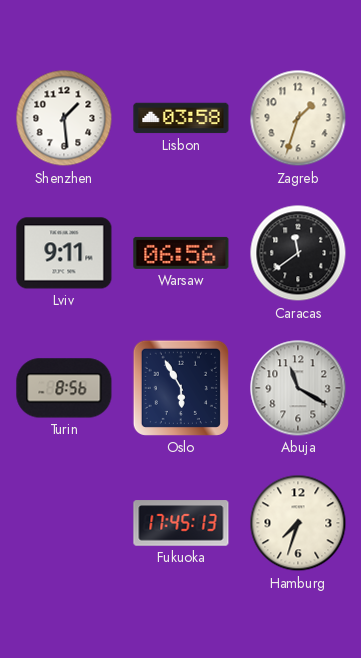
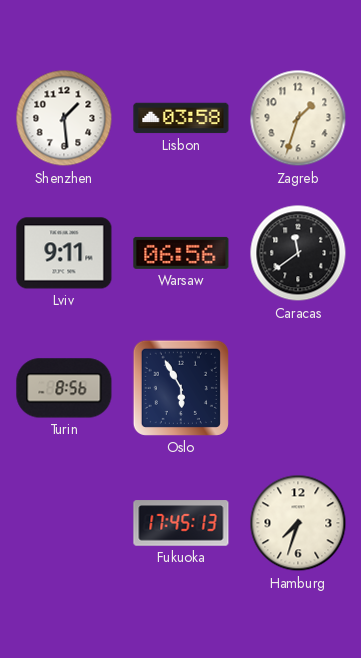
Abuja: 11:20 -> none (298, 388)
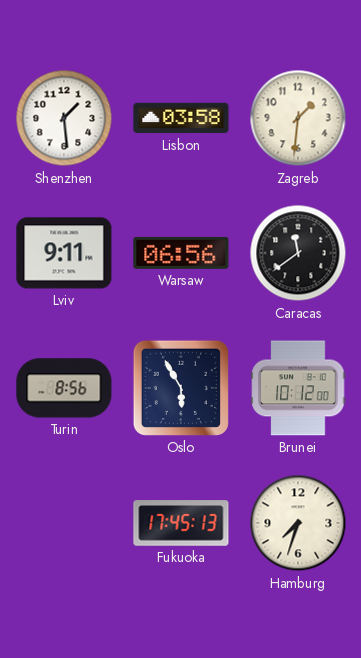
Zagreb: 1:33 -> 1:31 (298, 118)
Brunei: none -> 10:12 (298, 388)
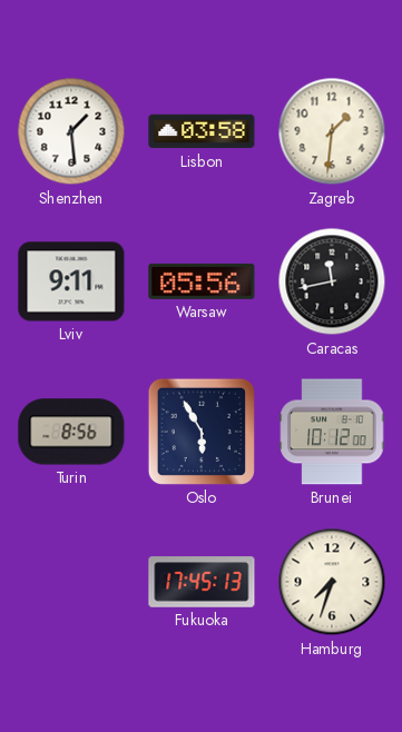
Warsaw: 06:56 -> 05:56 (202, 281)
Caracas: 11:39 -> 11:43 (332, 281)
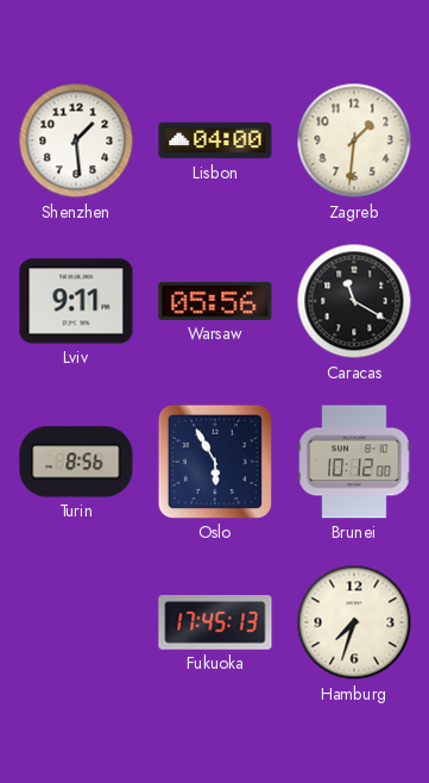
Lisbon: 03:58 -> 04:00 (215, 140)
Caracas: 11:43 -> 11:20 (354, 301)
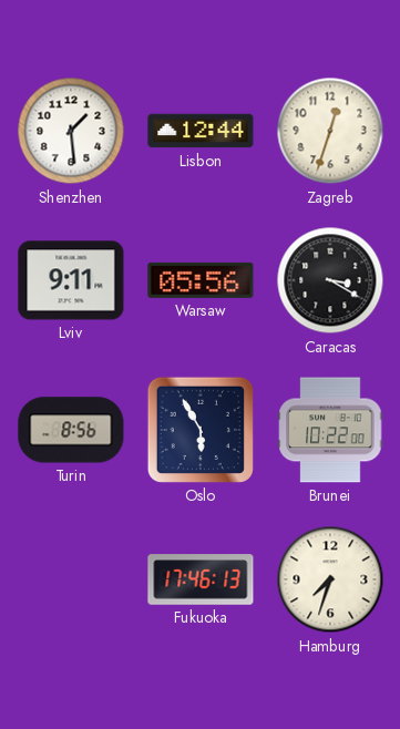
Lisbon: 04:00 -> 12:44 (201, 131)
Zagreb: 1:31 -> 12:33 (330, 131)
Caracas: 11:20 -> 3:20 (330, 280)
Brunei: 10:12 -> 10:22 (330, 430)
Fukuoka: 17:45 -> 17:46 (201, 579)
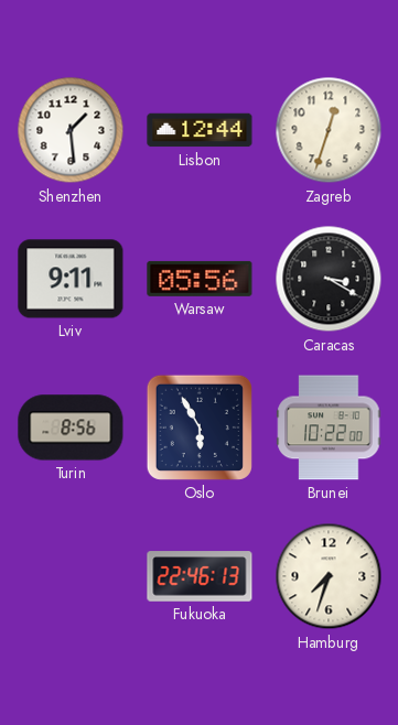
Fukuoka: 17:46 -> 22:46 (200, 576)
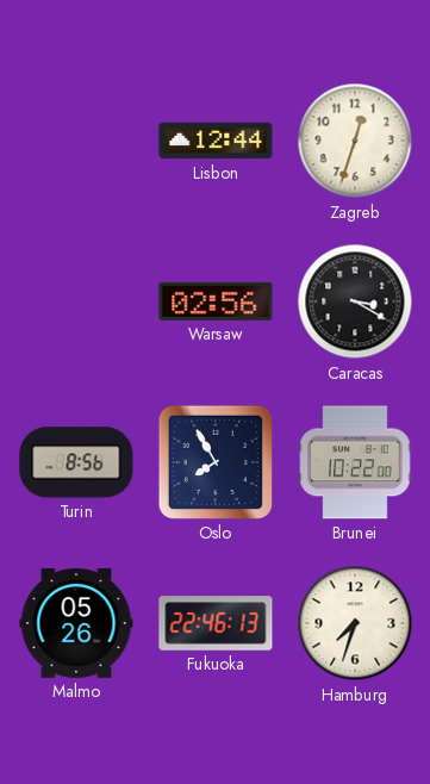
Shenzhen: 1:29 -> none (71, 130)
Lviv: 9:11 -> none (71, 279)
Warsaw: 05:56 -> 02:56 (216, 301)
Oslo: 5:55 -> 7:55 (216, 462)
Malmo: none -> 05:26 (76, 623)
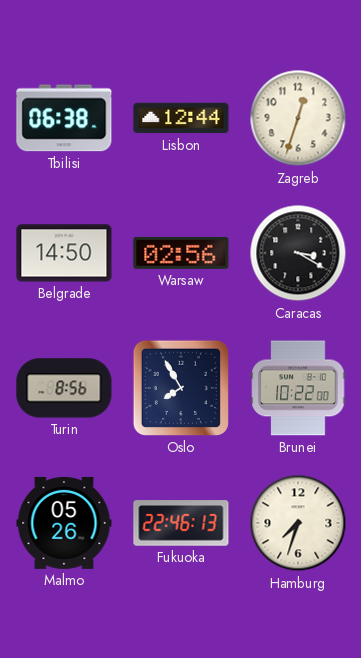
Tbilisi: none -> 06:38 (64, 118)
Belgrade: none -> 14:50 (64, 253)
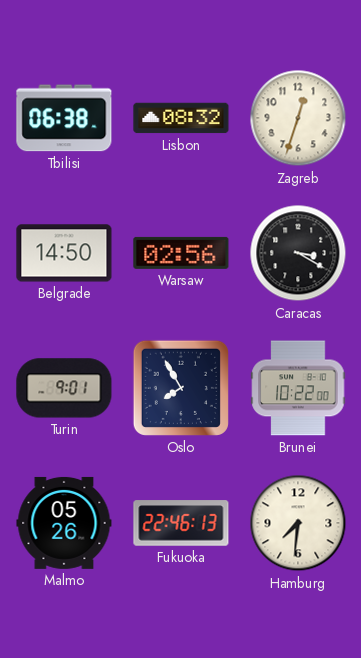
Lisbon: 12:44 -> 08:32 (181, 118)
Turin: 8:56 -> 9:01 (64, 388)
Hamburg: 7:33 -> 7:31 (298, 523)
